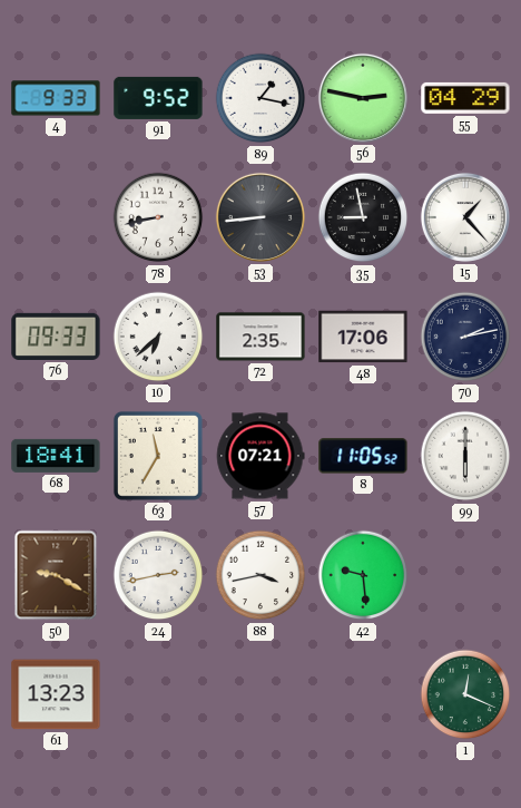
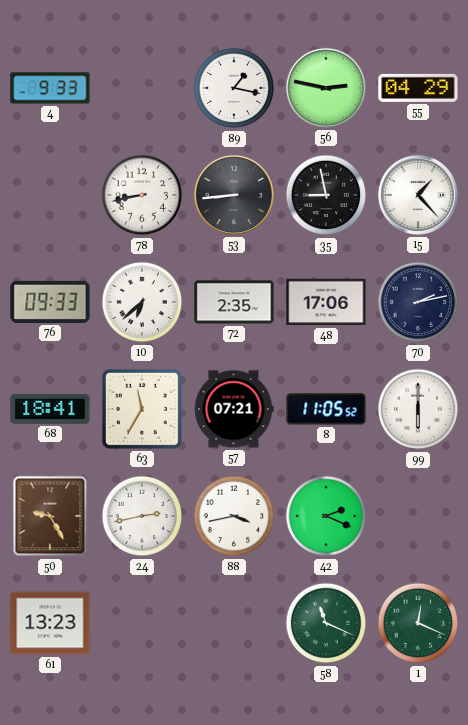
91: 9:52 -> none (158, 98)
50: 9:20 -> 9:25 (50, 516)
42: 9:29 -> 2:19 (326, 516)
58: none -> 11:19 (326, 623)
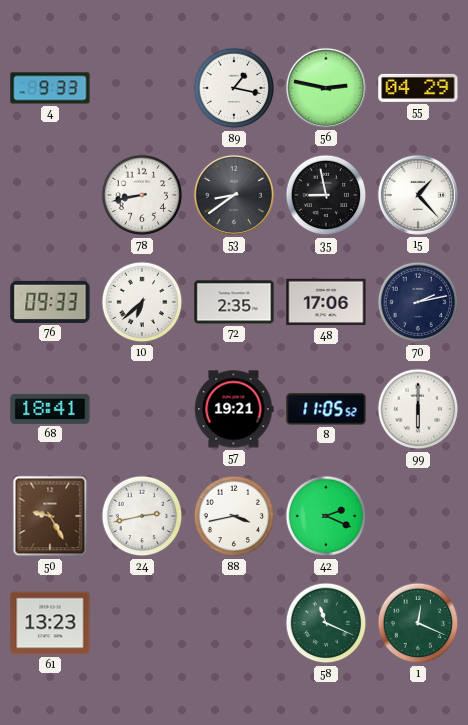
53: 8:44 -> 8:39 (234, 195)
63: 11:35 -> none (142, 409)
57: 07:21 -> 19:21 (234, 409)
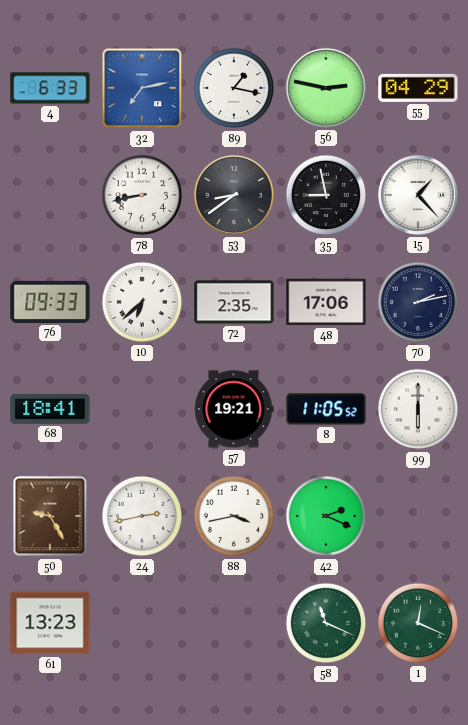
4: 9:33 -> 6:33 (50, 88)
32: none -> 7:13 (142, 88)
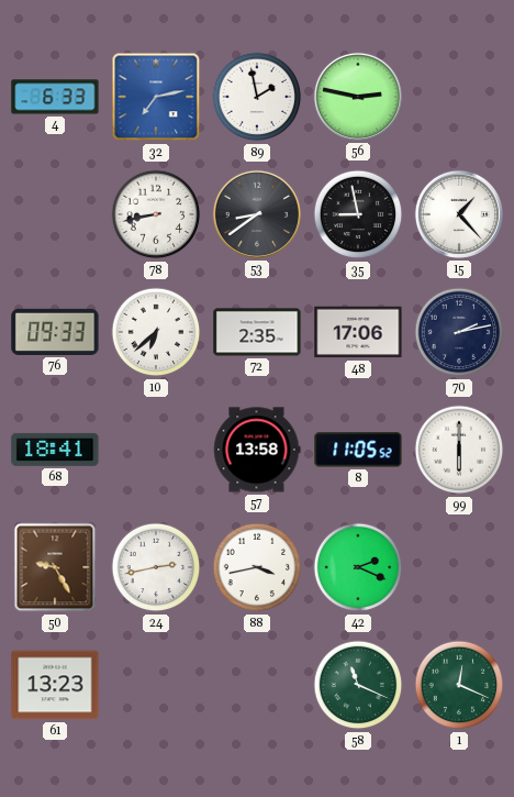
89: 1:17 -> 1:58 (257, 97)
55: 04:29 -> none (418, 88)
57: 19:21 -> 13:58 (257, 450)
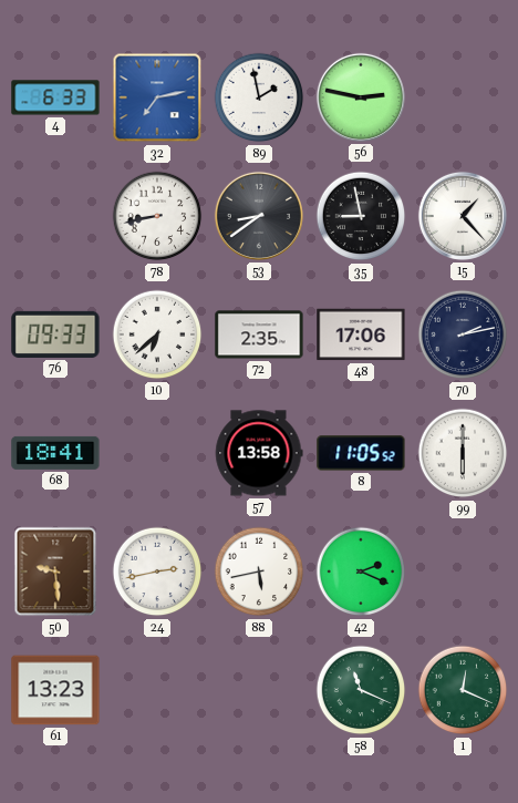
50: 9:25 -> 9:29 (55, 572)
88: 3:43 -> 5:43 (259, 572)
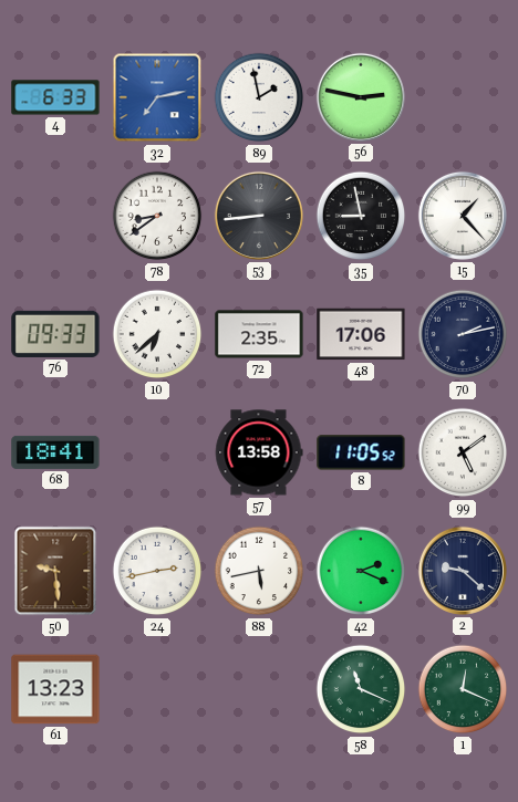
78: 8:43 -> 8:39 (157, 216)
53: 8:39 -> 8:44 (259, 216)
99: 6:00 -> 5:09 (463, 452)
2: none -> 9:22 (463, 571)
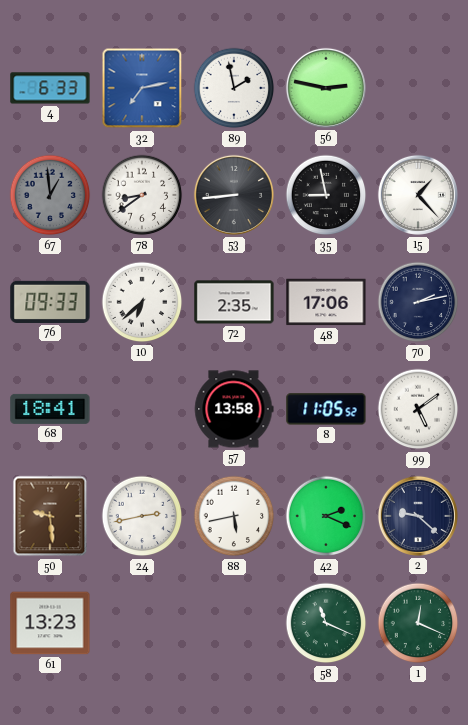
67: none -> 12:59 (50, 195)
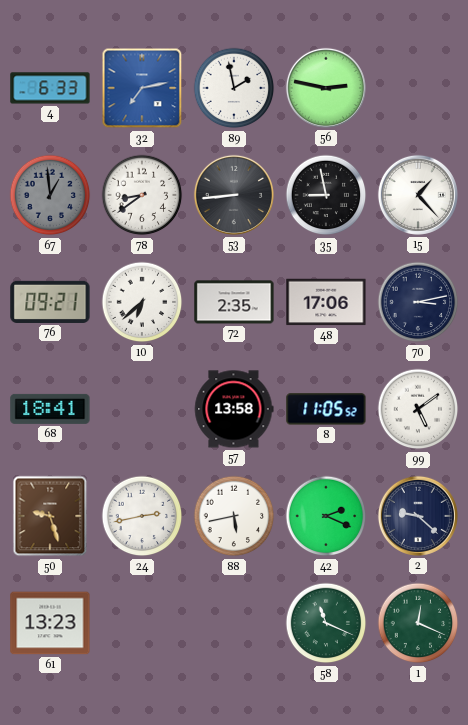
76: 09:33 -> 09:21 (50, 302)
70: 2:13 -> 3:13 (418, 302)
50: 9:29 -> 9:27 (50, 516)
